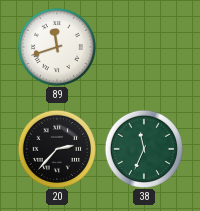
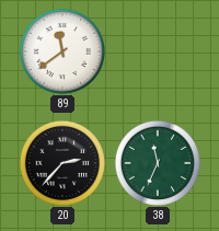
89: 11:42 -> 11:39 (62, 51)
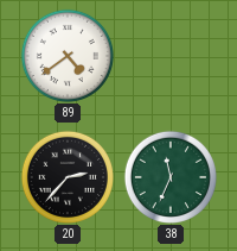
89: 11:39 -> 4:39 (68, 56)
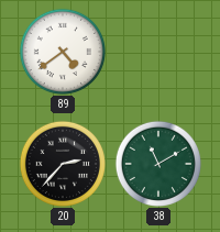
38: 11:34 -> 11:10 (158, 164)
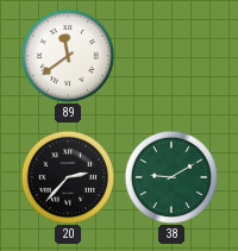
89: 4:39 -> 11:39 (68, 56)
38: 11:10 -> 9:10 (171, 177)
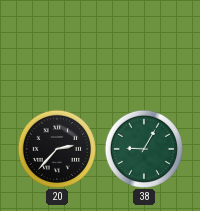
89: 11:39 -> none (68, 56)
38: 9:10 -> 9:05 (144, 149)
